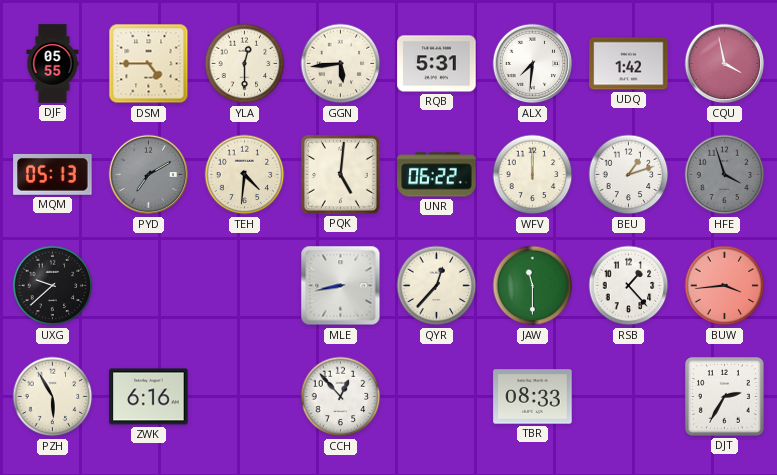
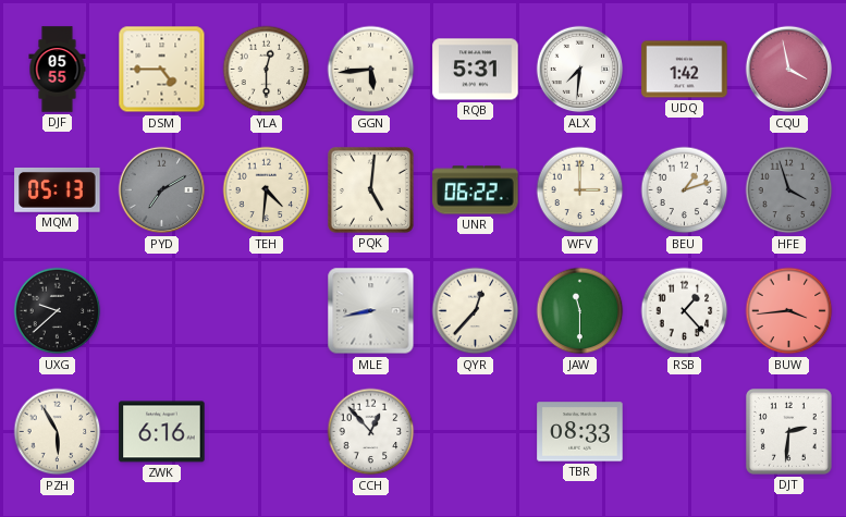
WFV: 12:00 -> 3:00 (580, 190)
DJT: 2:35 -> 2:31 (788, 431)
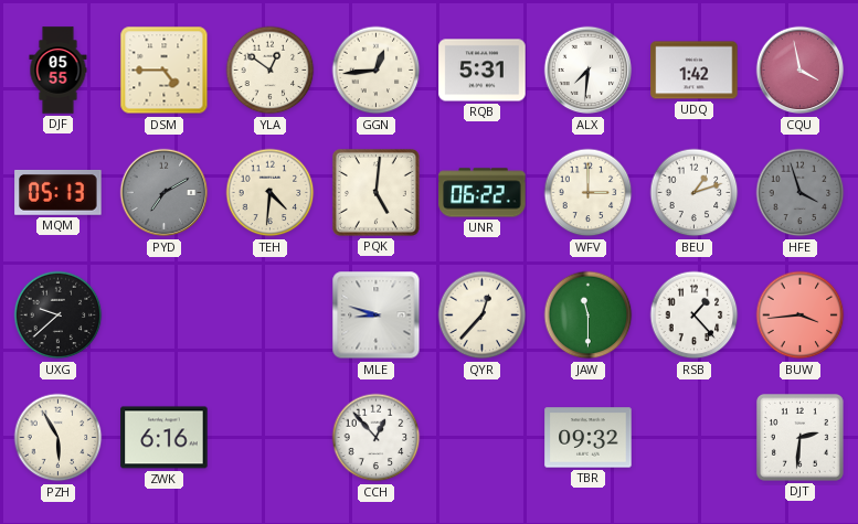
YLA: 12:30 -> 12:51 (271, 71)
GGN: 5:44 -> 12:44 (377, 71)
MLE: 8:43 -> 8:48 (377, 316)
TBR: 08:33 -> 09:32 (589, 438)
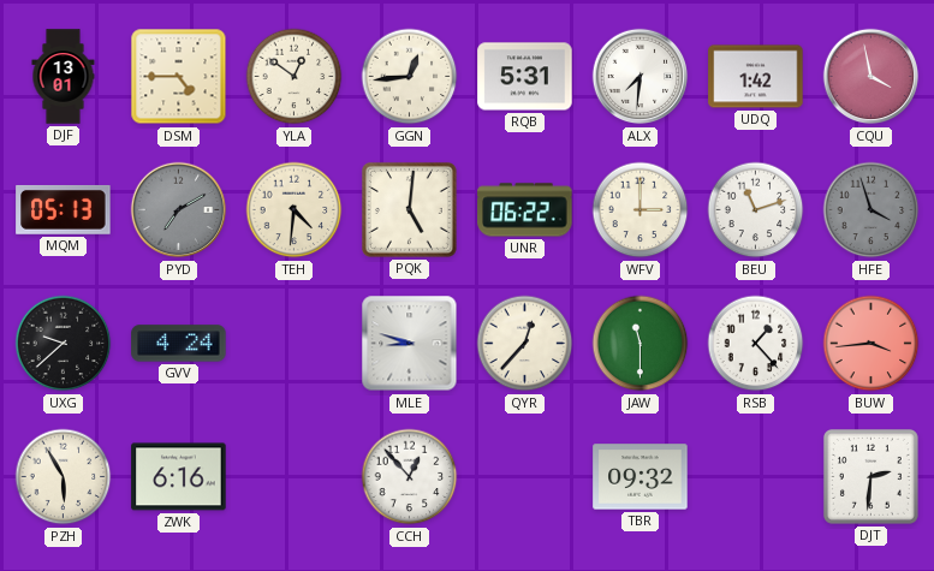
DJF: 05:55 -> 13:01 (64, 77)
BEU: 1:12 -> 11:12 (756, 210)
GVV: none -> 4:24 (179, 344)
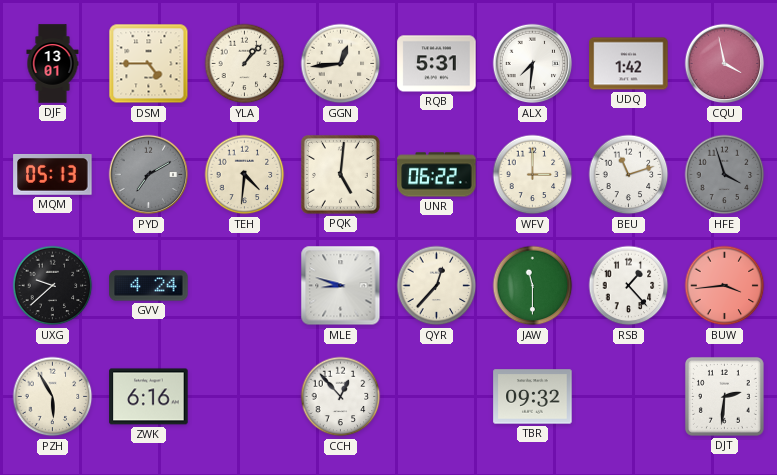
YLA: 12:51 -> 1:07 (245, 64)
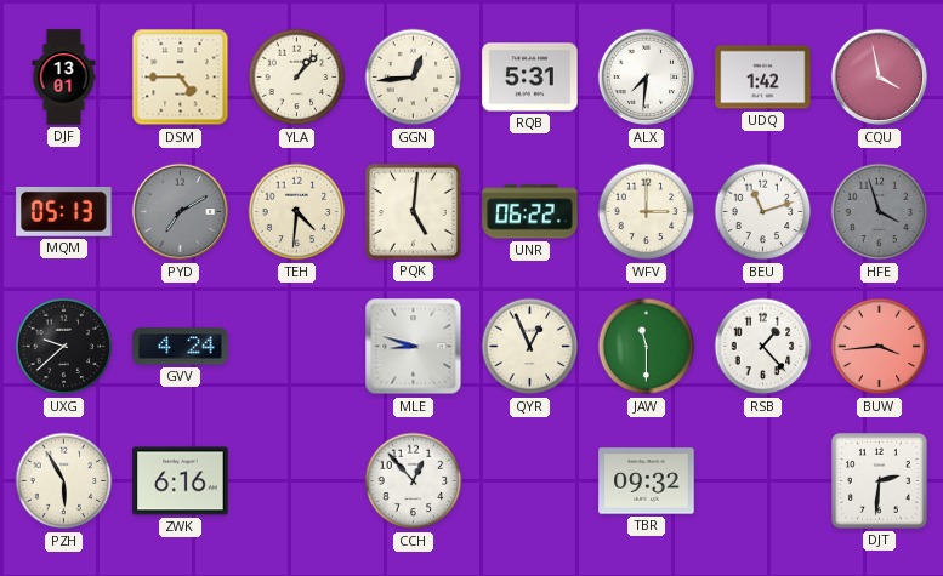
QYR: 12:37 -> 12:56 (530, 347)
